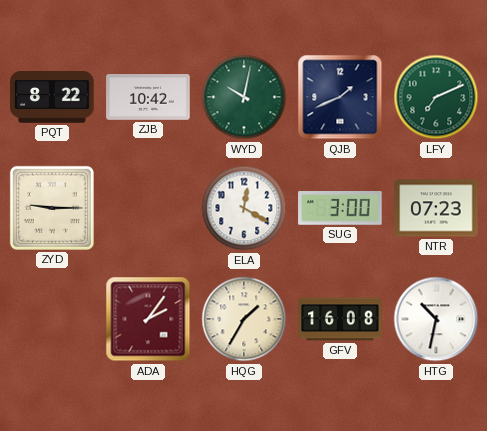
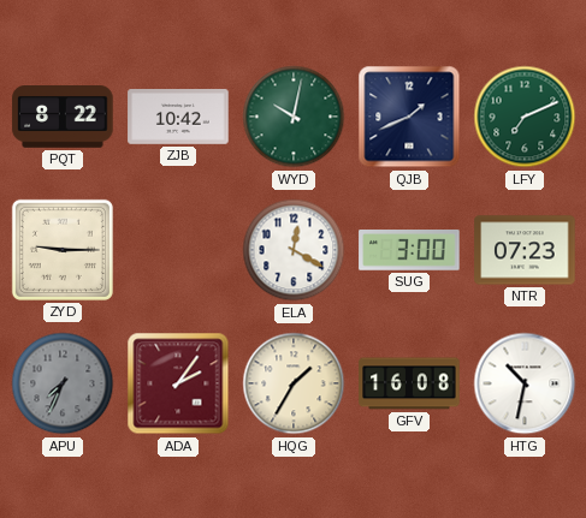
APU: none -> 7:34 (63, 383)
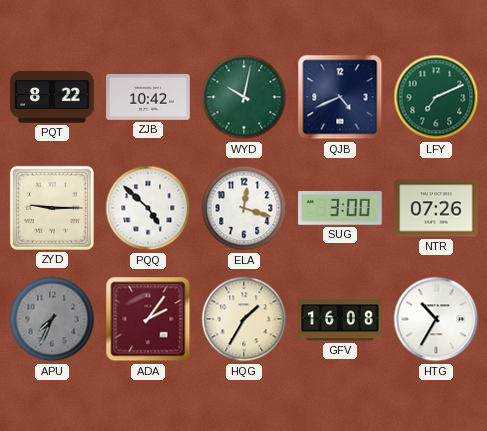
QJB: 1:41 -> 4:41 (340, 97)
PQQ: none -> 4:52 (148, 208)
ELA: 12:20 -> 12:18 (244, 208)
NTR: 07:23 -> 07:26 (436, 208)
HTG: 10:32 -> 10:35 (436, 319)
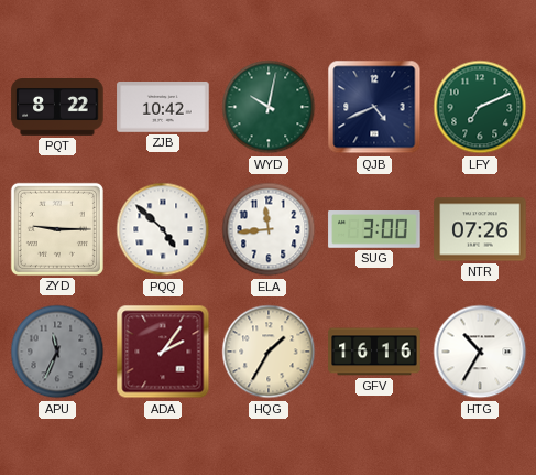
ELA: 12:18 -> 11:44 (269, 229)
APU: 7:34 -> 11:34 (57, 352)
GFV: 16:08 -> 16:16 (374, 352)
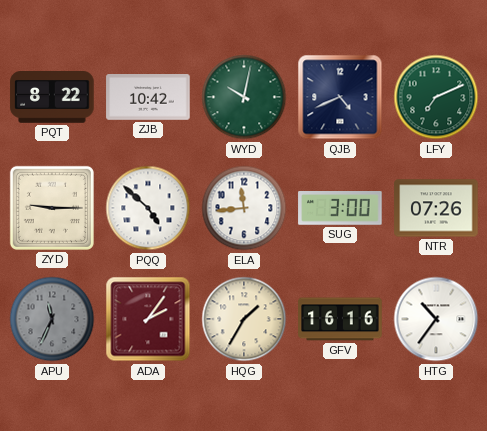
HTG: 10:35 -> 10:36 (436, 319)
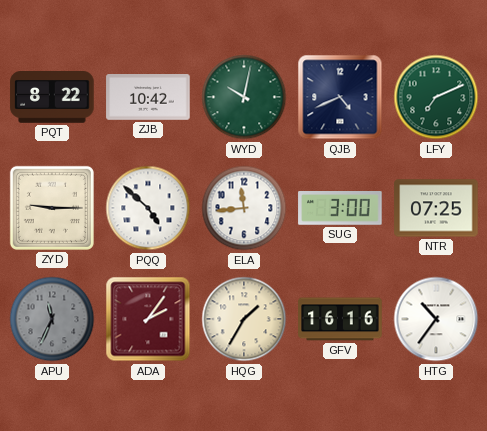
NTR: 07:26 -> 07:25 (436, 208)
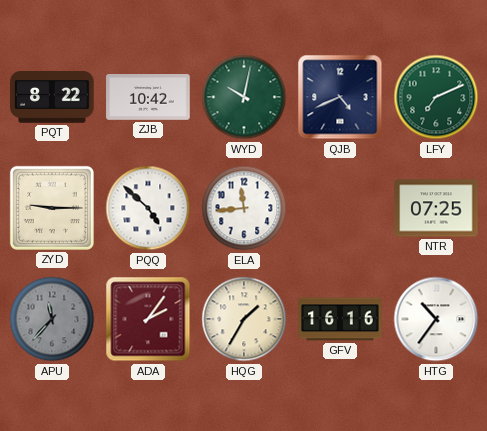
SUG: 3:00 -> none (340, 209)
APU: 11:34 -> 11:37 (52, 319)
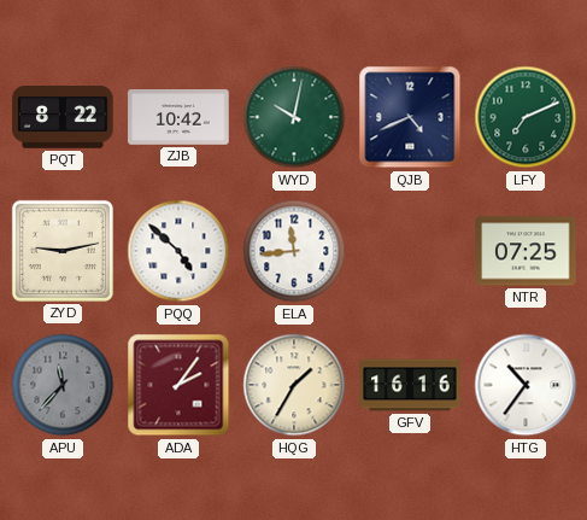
ZYD: 9:15 -> 9:13 (63, 251)
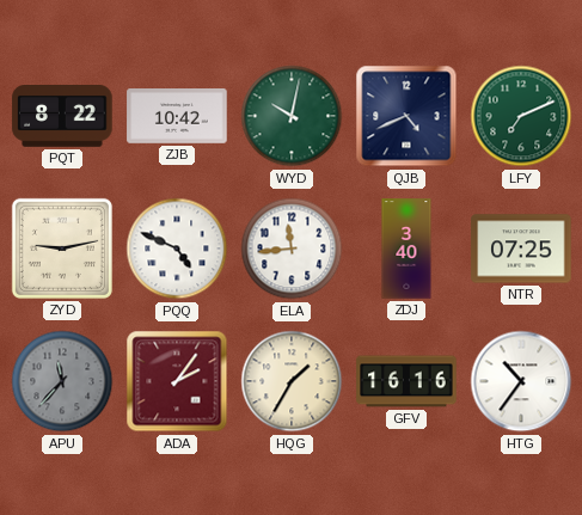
PQQ: 4:52 -> 4:49 (177, 249)
ZDJ: none -> 3:40 (406, 249)
